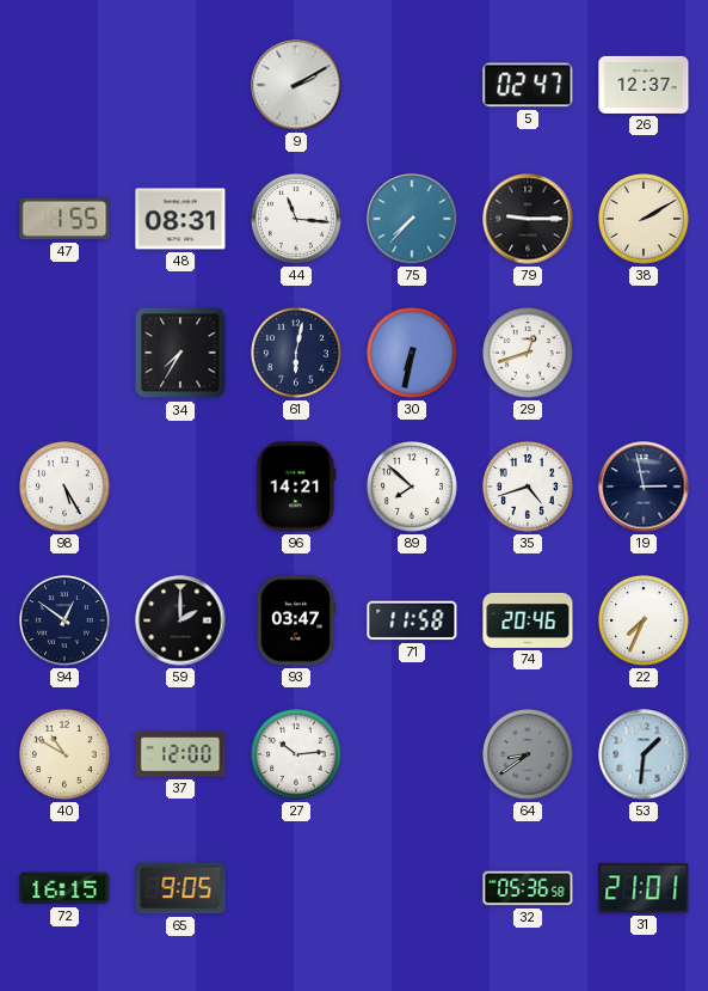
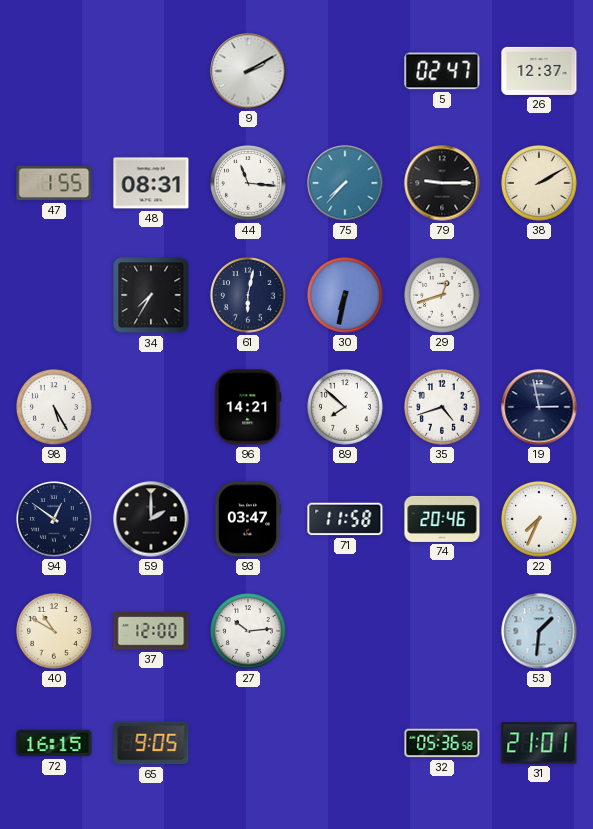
64: 8:39 -> none (529, 754)
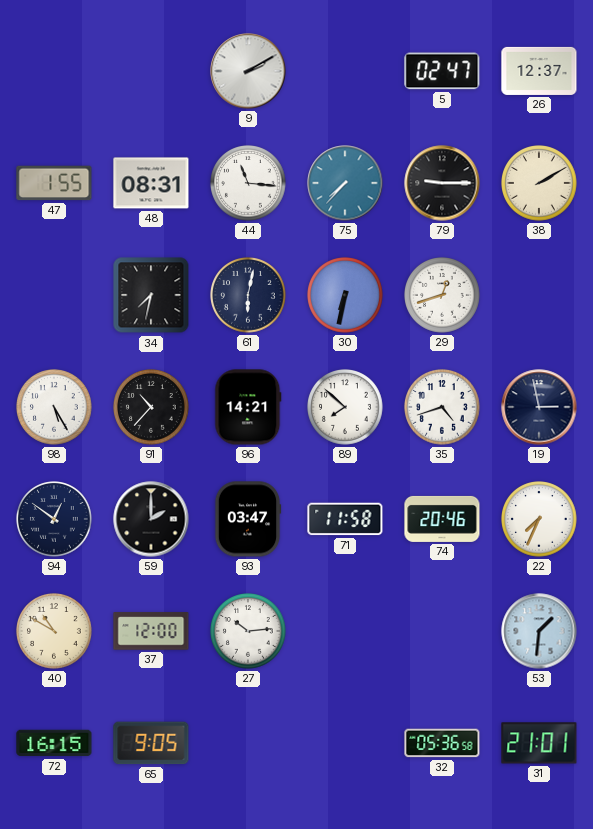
34: 7:35 -> 7:32 (151, 295)
91: none -> 10:37 (152, 407)
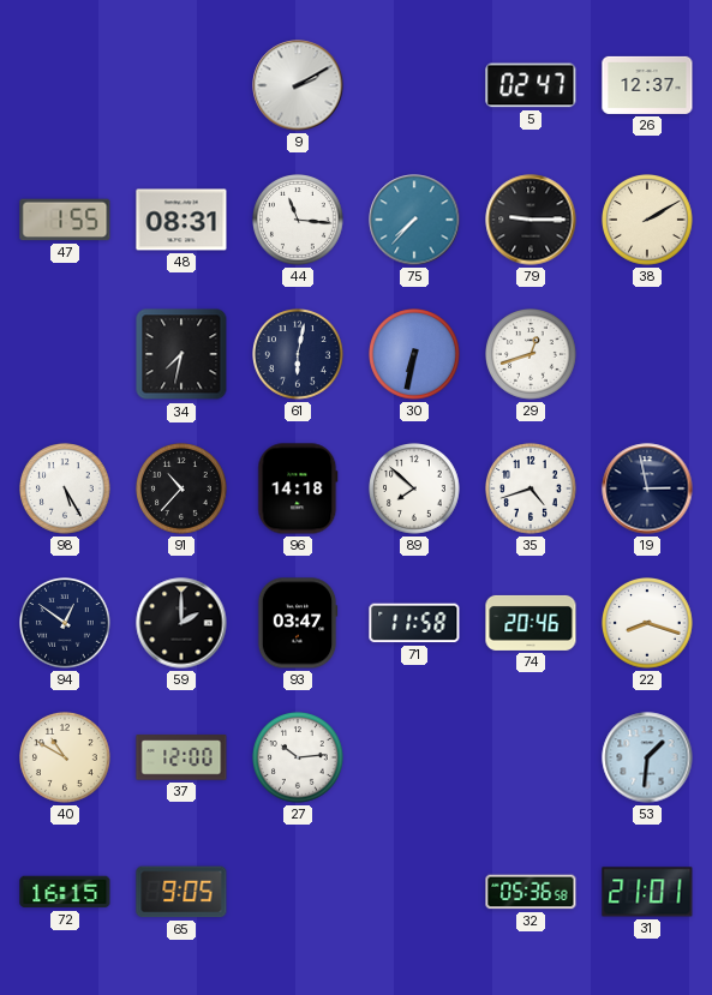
96: 14:21 -> 14:18 (298, 488)
22: 7:34 -> 8:18 (648, 623)
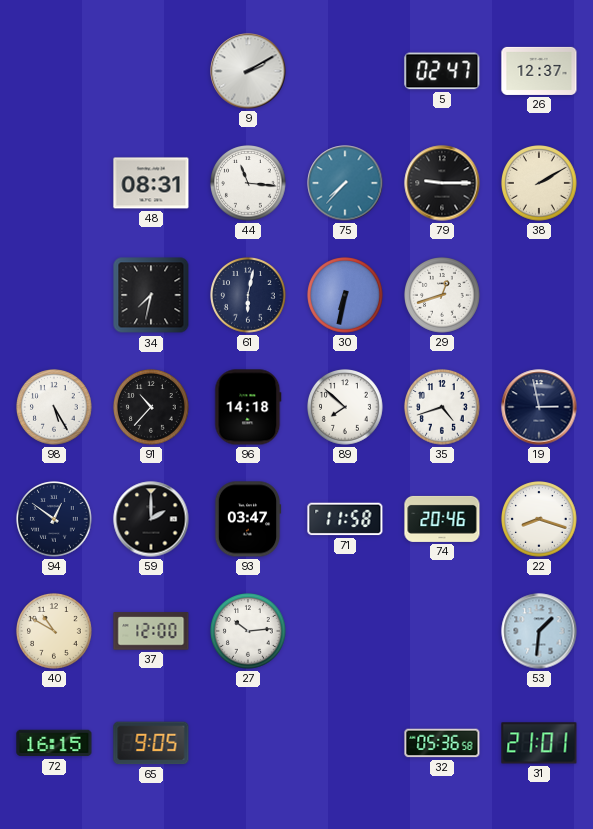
47: 1:55 -> none (65, 220)
